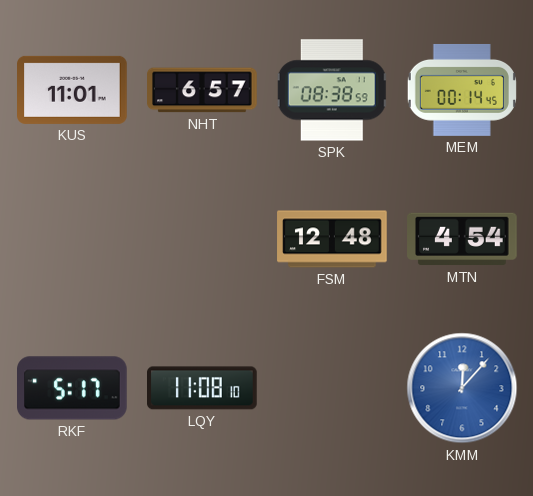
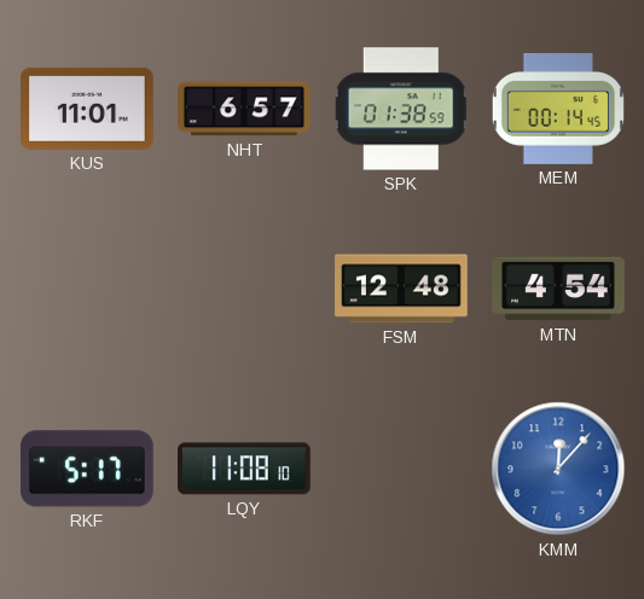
SPK: 08:38 -> 01:38 (401, 109)
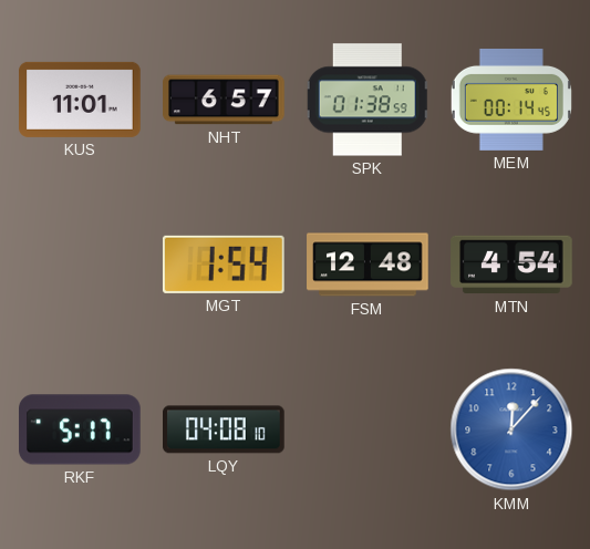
MGT: none -> 1:54 (224, 265)
LQY: 11:08 -> 04:08 (225, 429)
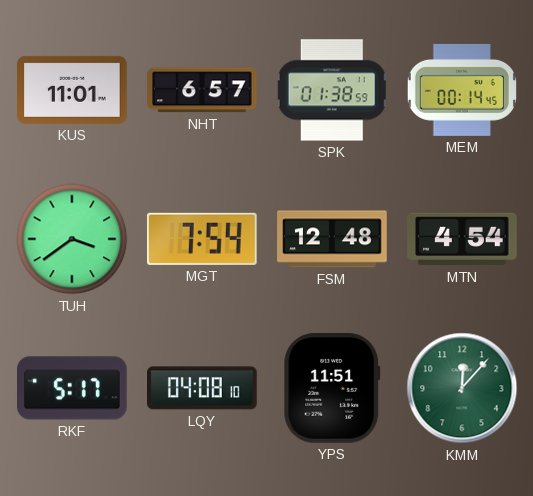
TUH: none -> 3:39 (72, 239)
MGT: 1:54 -> 7:54 (202, 239)
YPS: none -> 11:51 (332, 389)
KMM dial: blue -> green (462, 388)
